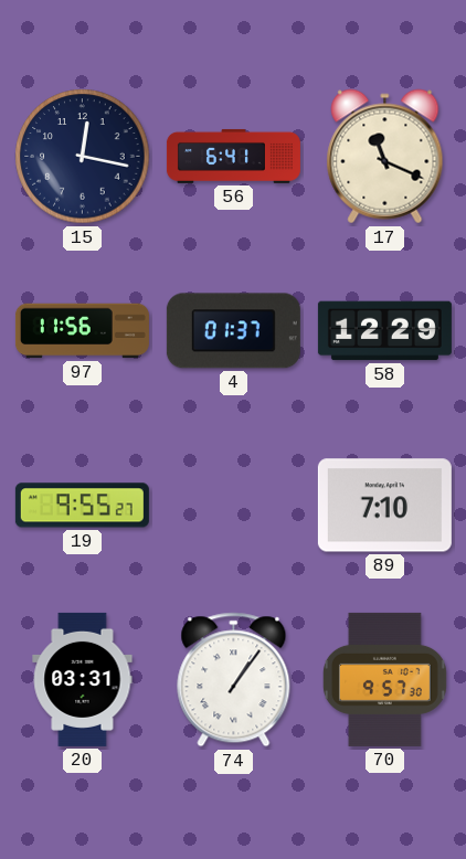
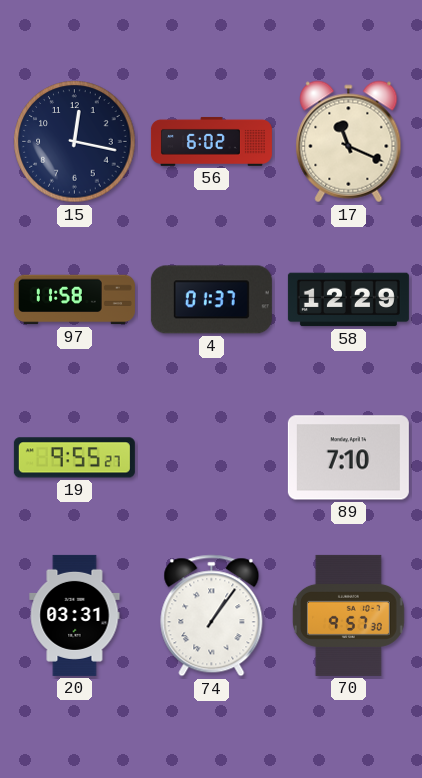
56: 6:41 -> 6:02 (211, 141)
97: 11:56 -> 11:58 (74, 300)
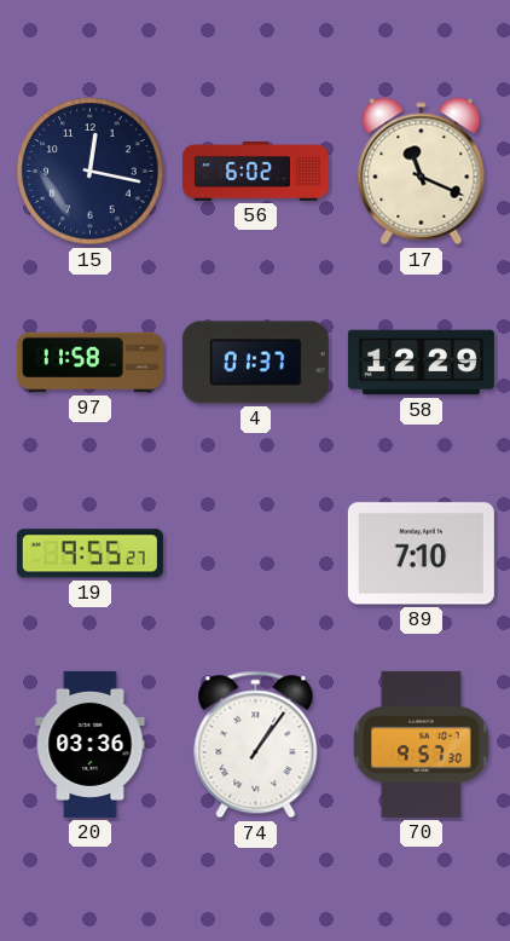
20: 03:31 -> 03:36 (91, 744)
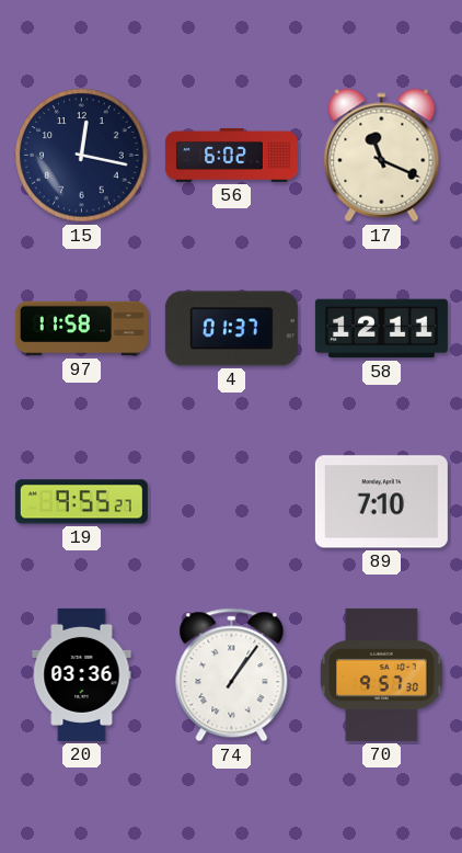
58: 12:29 -> 12:11 (381, 329)
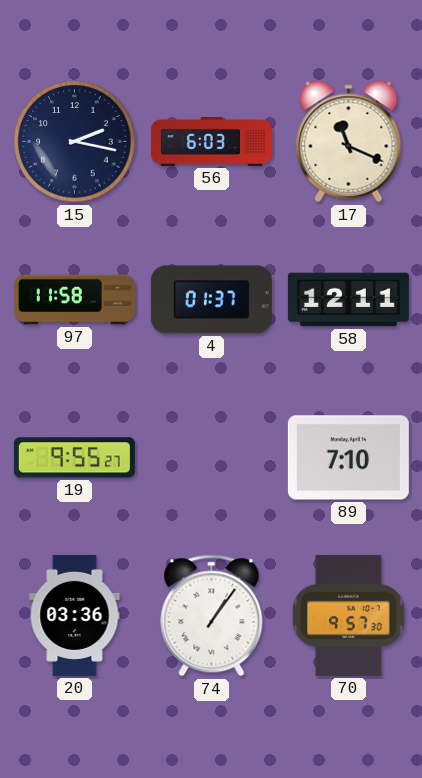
15: 12:17 -> 2:17 (75, 142)
56: 6:02 -> 6:03 (211, 141)
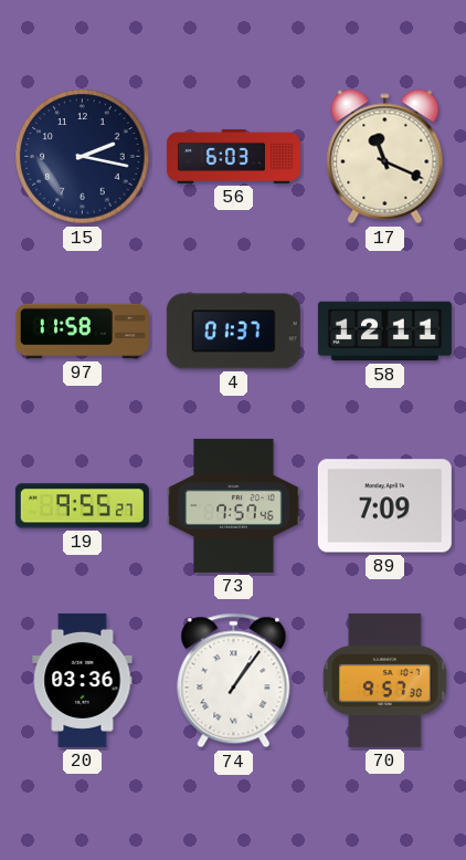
73: none -> 7:57 (234, 505)
89: 7:10 -> 7:09 (384, 506)
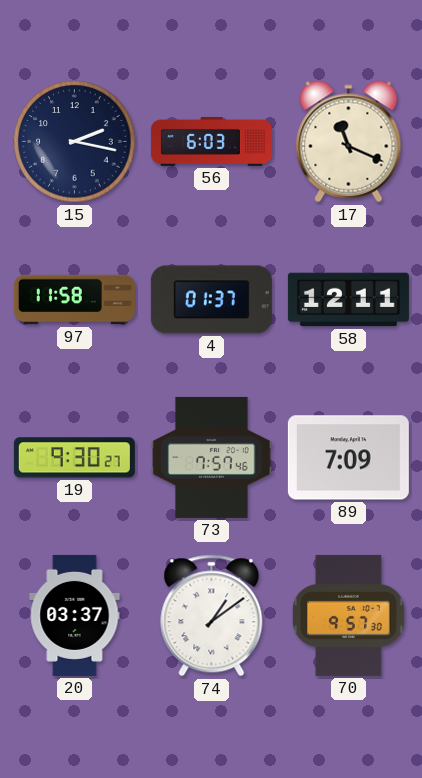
19: 9:55 -> 9:30 (74, 458)
20: 03:36 -> 03:37 (75, 615)
74: 1:06 -> 1:09 (212, 616)
